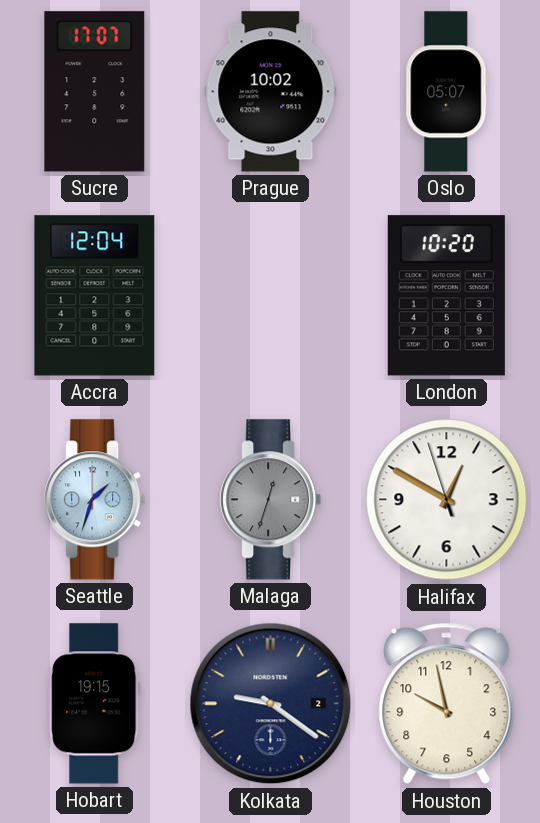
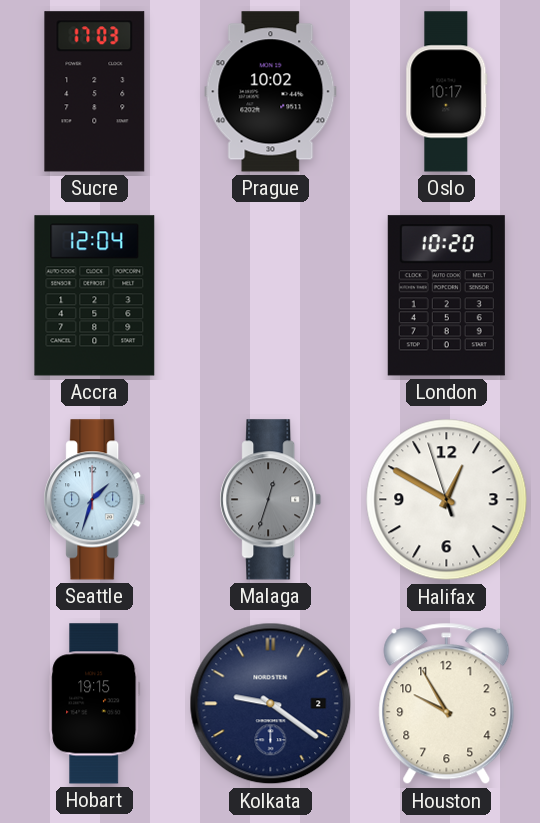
Sucre: 17:07 -> 17:03 (95, 92)
Oslo: 05:07 -> 10:17 (447, 92)
Houston: 9:58 -> 9:55 (447, 704)
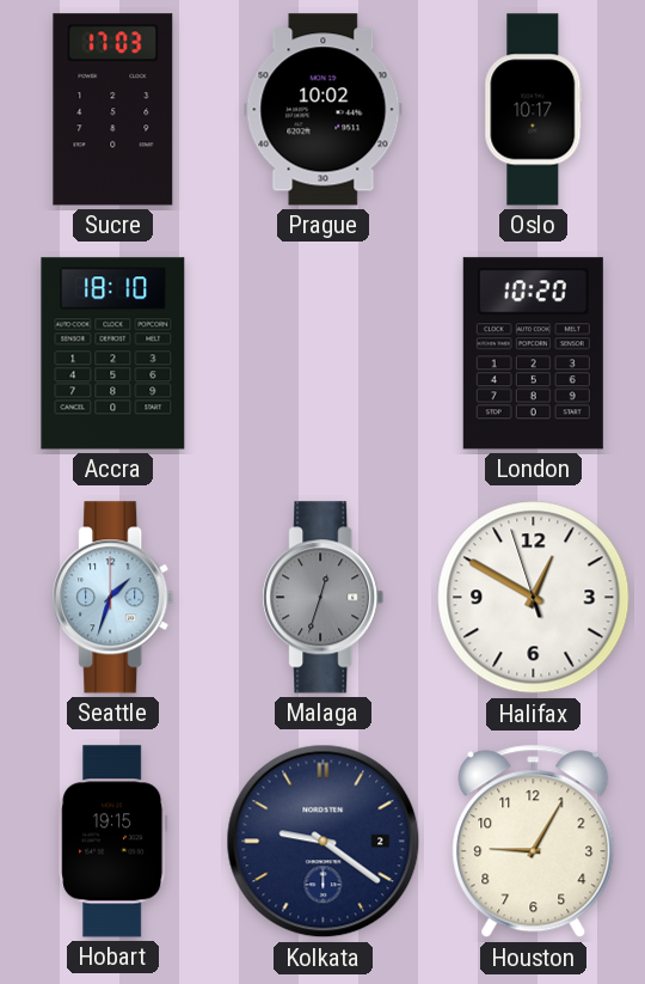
Accra: 12:04 -> 18:10 (113, 354)
Houston: 9:55 -> 9:05 (534, 842)
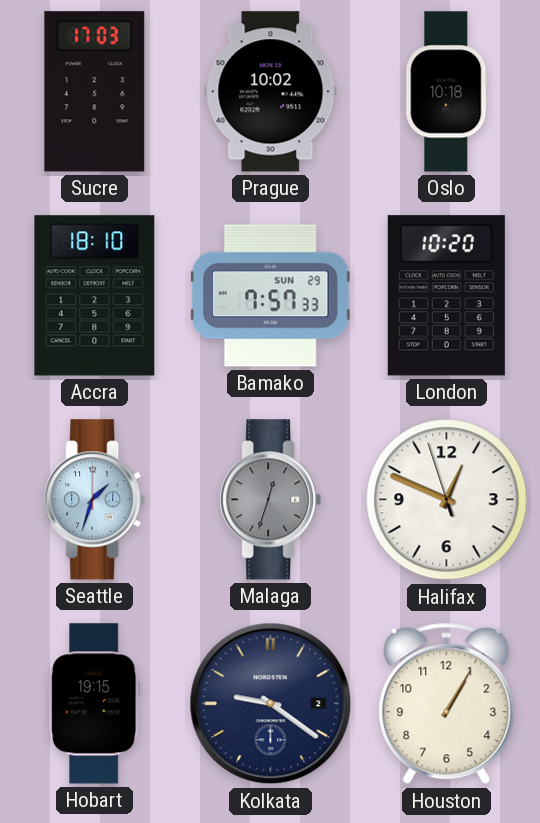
Oslo: 10:17 -> 10:18 (447, 92)
Bamako: none -> 7:57 (270, 296)
Halifax: 12:49 -> 12:48 (447, 500)
Houston: 9:05 -> 1:05 (447, 704)
